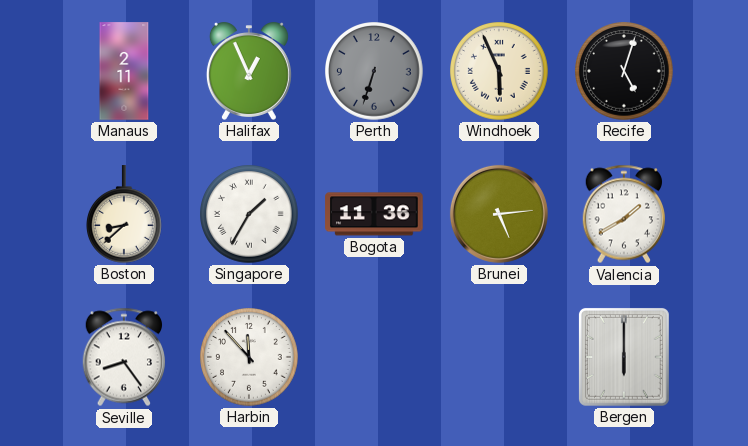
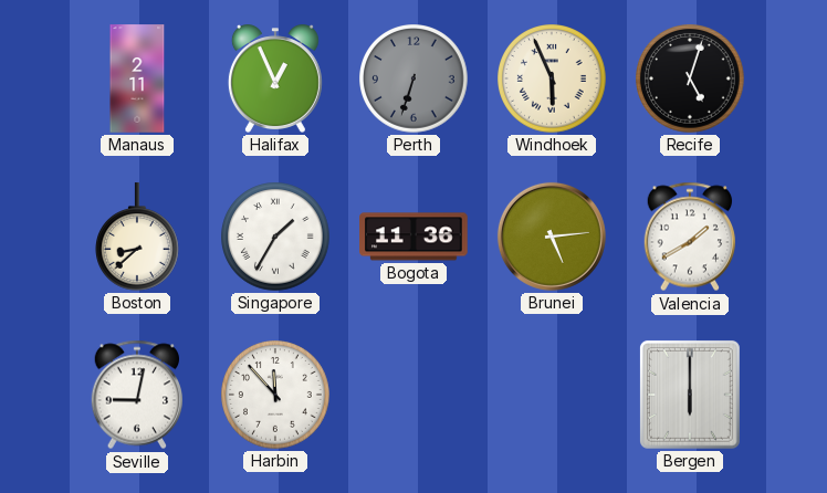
Seville: 8:24 -> 9:02 (136, 395)
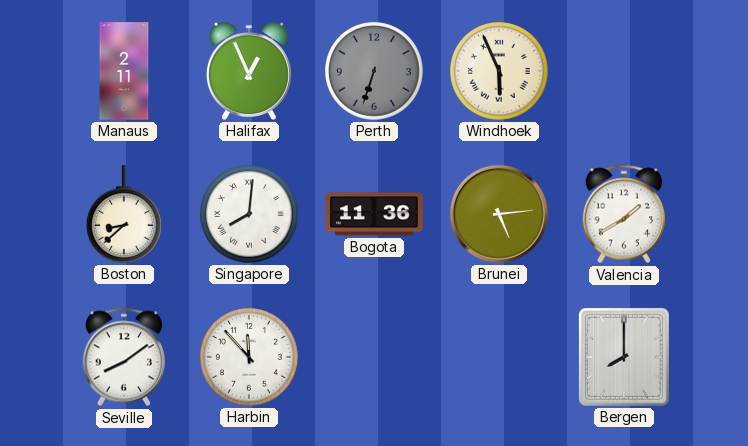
Recife: 5:03 -> none (690, 78)
Singapore: 1:35 -> 8:01 (249, 214)
Seville: 9:02 -> 8:09 (123, 357)
Bergen: 6:00 -> 8:00 (624, 357)
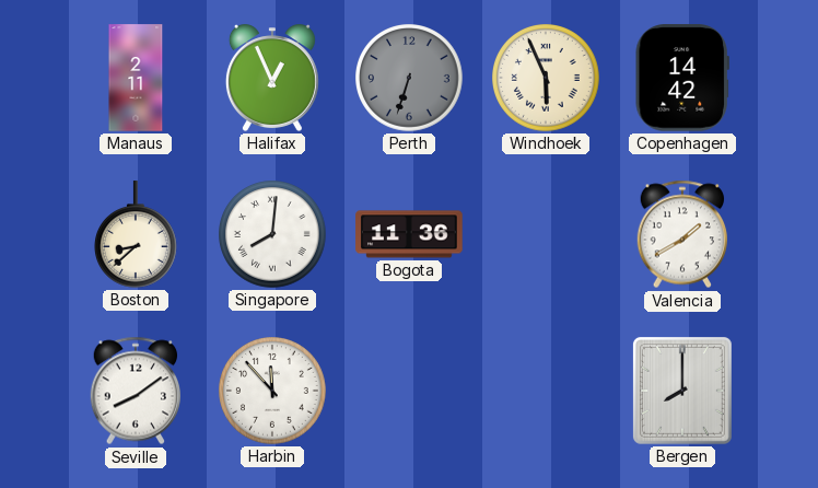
Copenhagen: none -> 14:42 (682, 78)
Brunei: 5:14 -> none (499, 214)
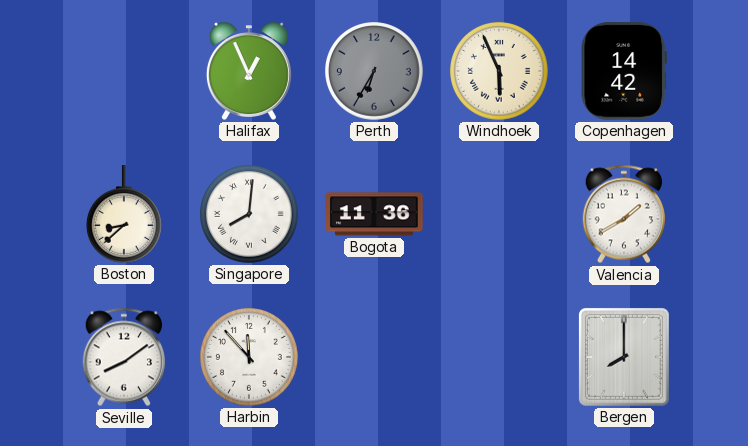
Manaus: 2:11 -> none (136, 78)
Perth: 6:33 -> 6:35 (374, 71)
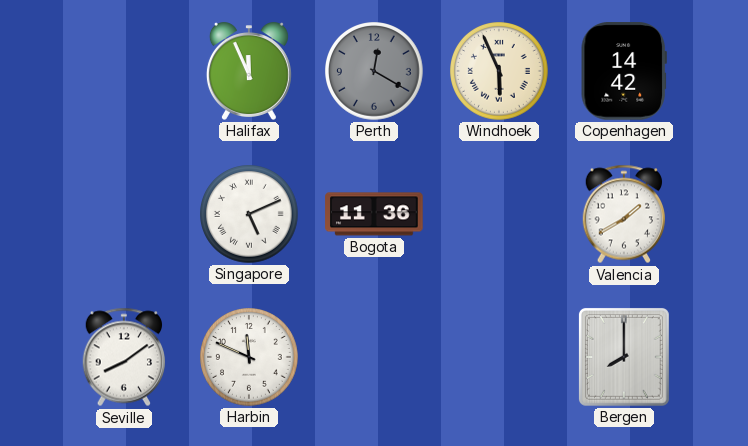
Halifax: 12:56 -> 11:56 (249, 71)
Perth: 6:35 -> 12:20 (374, 71)
Boston: 8:38 -> none (125, 214)
Singapore: 8:01 -> 5:11 (249, 214)
Harbin: 11:53 -> 11:49 (249, 357)
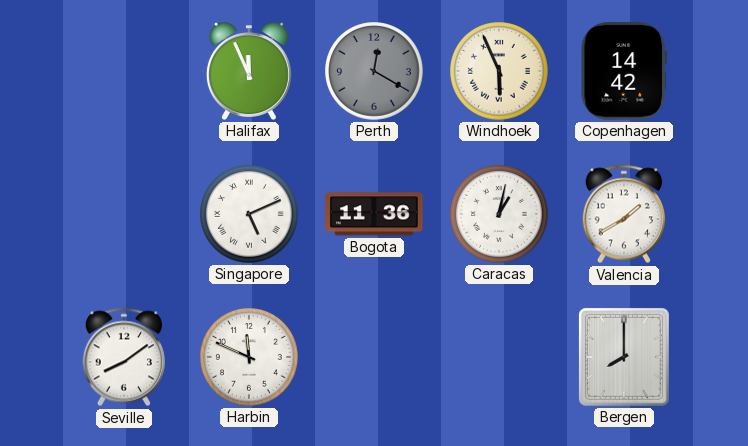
Caracas: none -> 1:02 (499, 214)
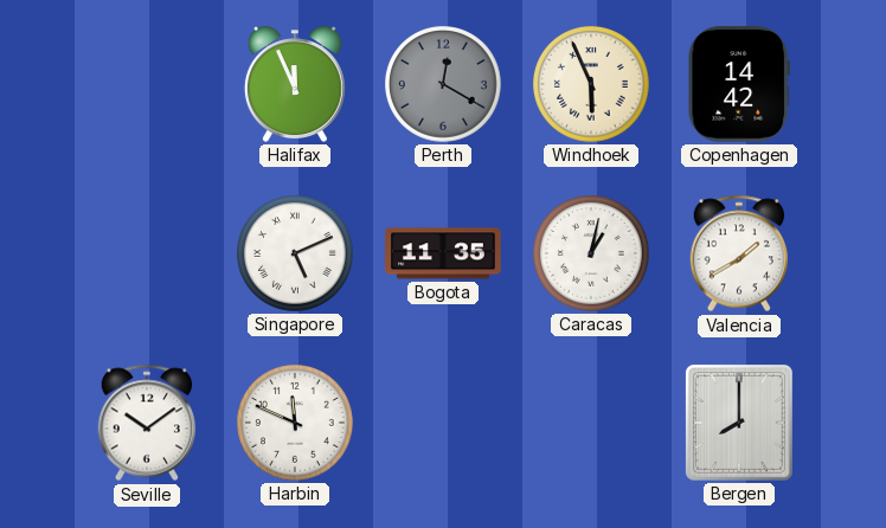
Bogota: 11:36 -> 11:35 (443, 253)
Seville: 8:09 -> 10:09 (146, 423)
